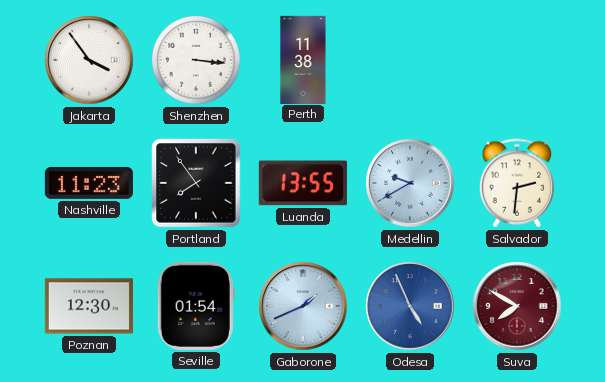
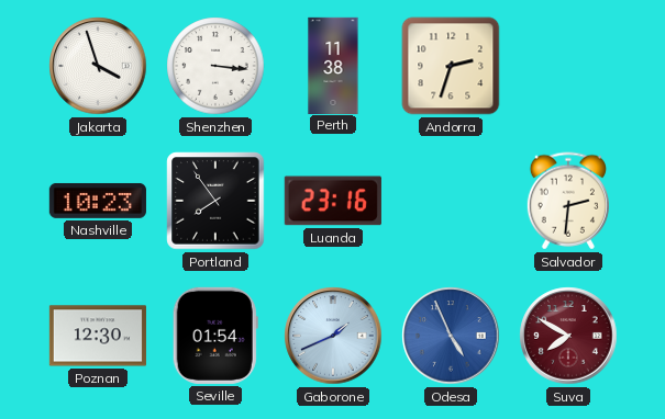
Jakarta: 3:54 -> 3:57 (98, 66)
Andorra: none -> 2:33 (451, 66)
Nashville: 11:23 -> 10:23 (98, 201)
Luanda: 13:55 -> 23:16 (333, 201)
Medellin: 9:40 -> none (410, 183)
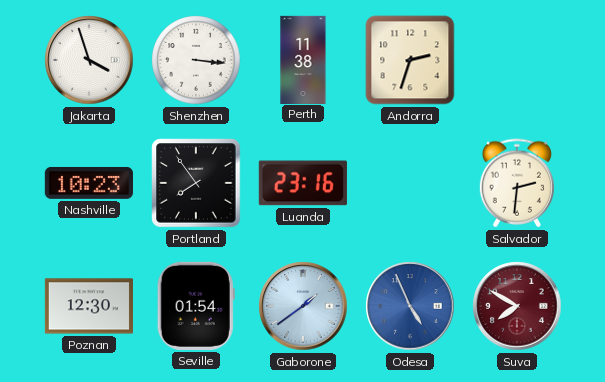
Gaborone: 1:41 -> 1:39 (303, 306)
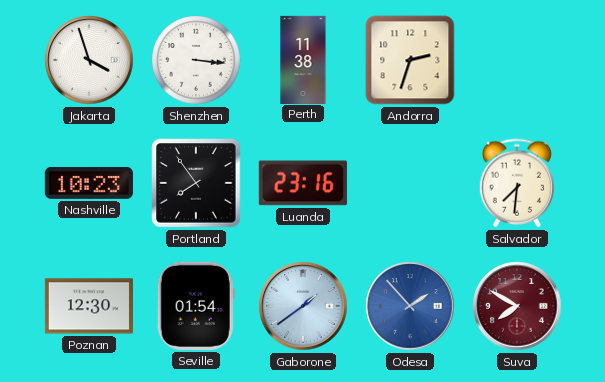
Salvador: 2:31 -> 7:31 (517, 183)
Odesa: 4:56 -> 1:53 (410, 306)
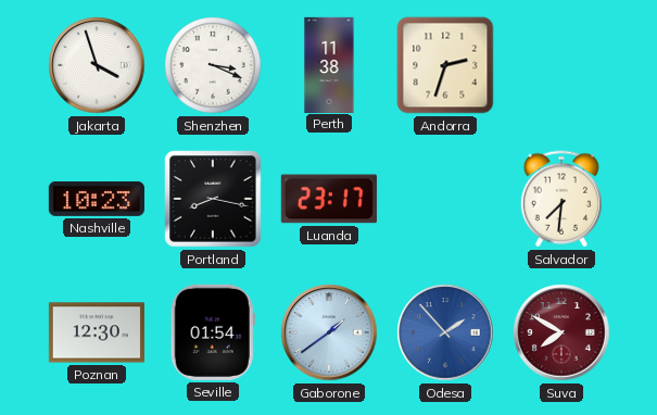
Shenzhen: 3:16 -> 3:19 (213, 65)
Portland: 7:54 -> 8:17 (213, 199)
Luanda: 23:16 -> 23:17 (329, 199)
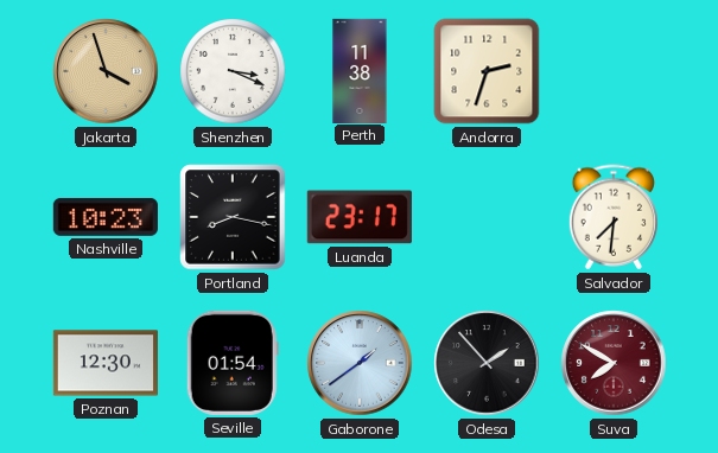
Jakarta dial: white -> champagne (106, 71)
Odesa dial: blue -> black (487, 363)
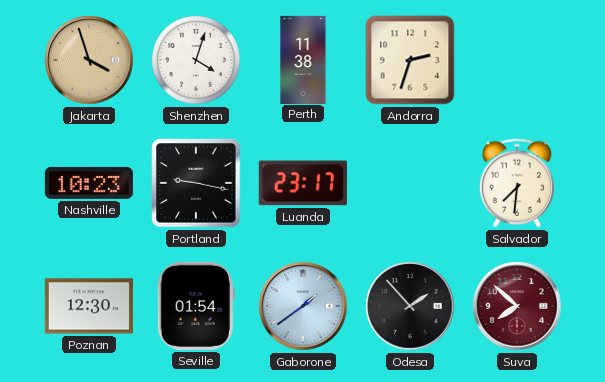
Shenzhen: 3:19 -> 4:03 (196, 60)
Portland: 8:17 -> 9:17 (196, 183)
Suva: 7:50 -> 7:52 (517, 306)
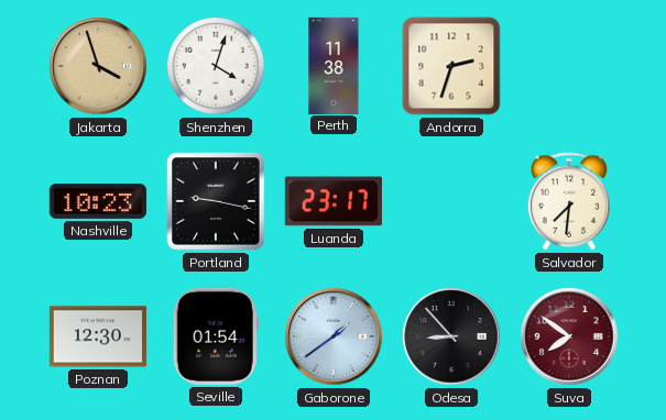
Odesa: 1:53 -> 8:53 (451, 336)
Suva: 7:52 -> 7:51 (569, 336)
